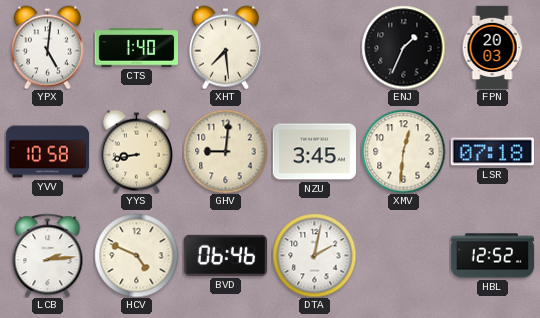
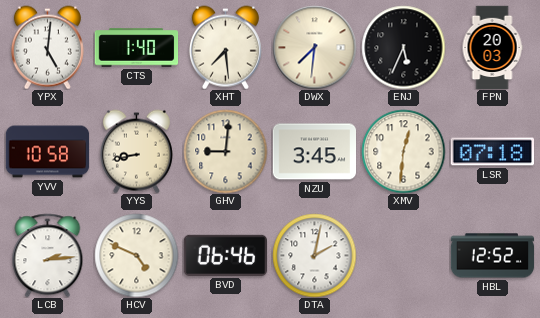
DWX: none -> 7:31 (314, 47)
ENJ: 1:34 -> 5:34 (403, 47)
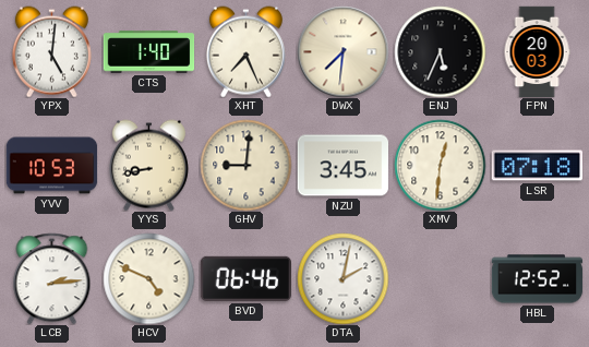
XHT: 7:29 -> 7:26 (245, 51)
YVV: 10:58 -> 10:53 (51, 166)
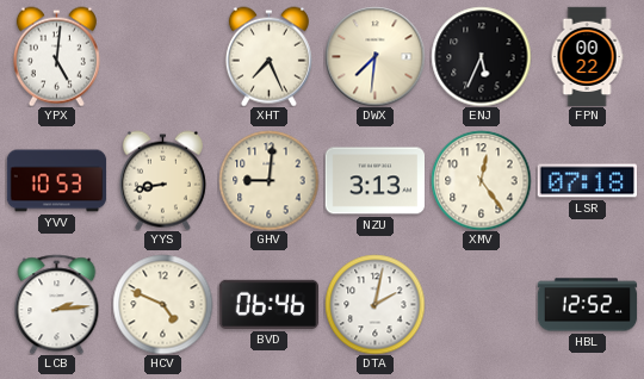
CTS: 1:40 -> none (148, 52)
FPN: 20:03 -> 00:22 (587, 56)
NZU: 3:45 -> 3:13 (374, 181)
XMV: 12:31 -> 12:24 (481, 180)
